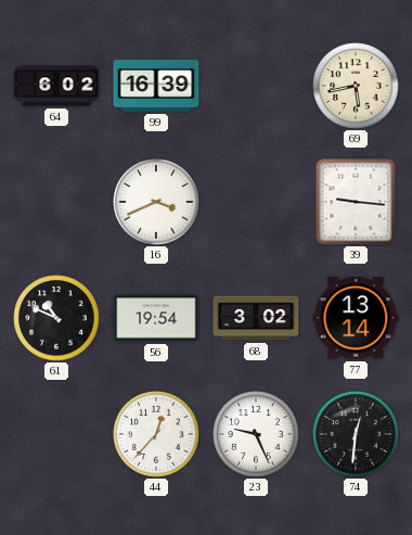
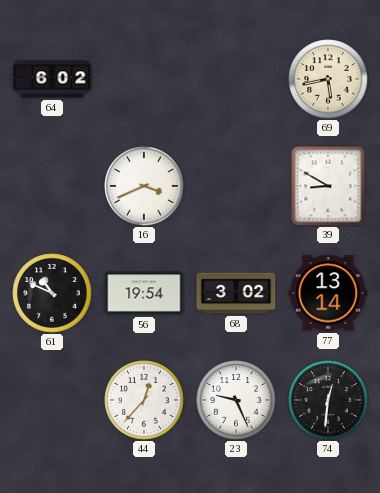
99: 16:39 -> none (156, 86)
39: 9:16 -> 8:50 (328, 186)
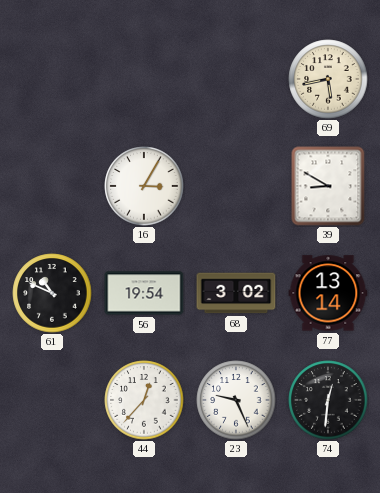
64: 6:02 -> none (52, 79)
16: 3:41 -> 3:05 (144, 186)
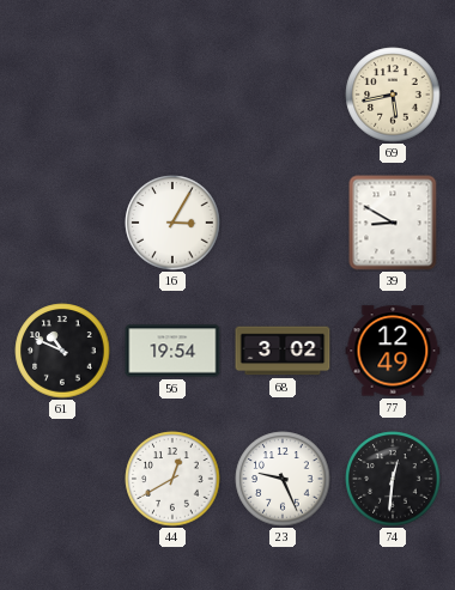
77: 13:14 -> 12:49 (393, 351)
44: 12:37 -> 12:40 (172, 479)
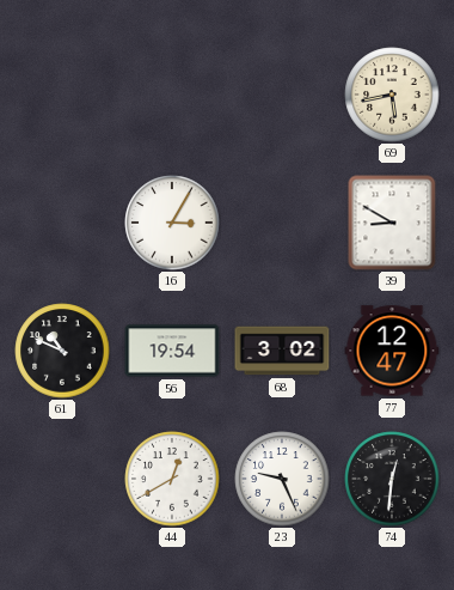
77: 12:49 -> 12:47 (392, 351)
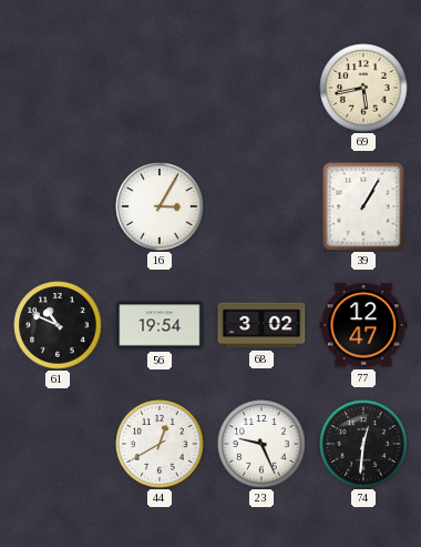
39: 8:50 -> 1:05 (363, 206)
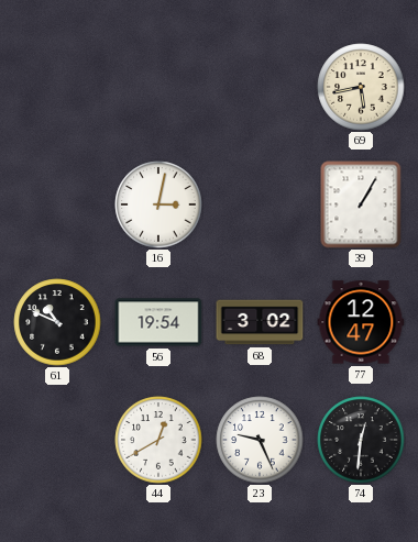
16: 3:05 -> 3:02 (158, 204)
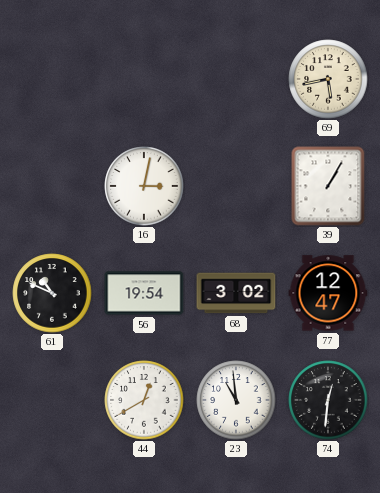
23: 9:26 -> 10:59 (236, 400)
